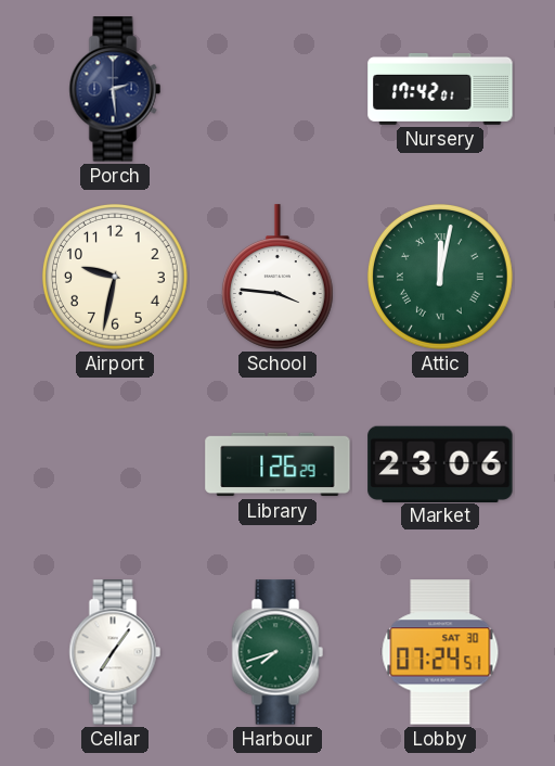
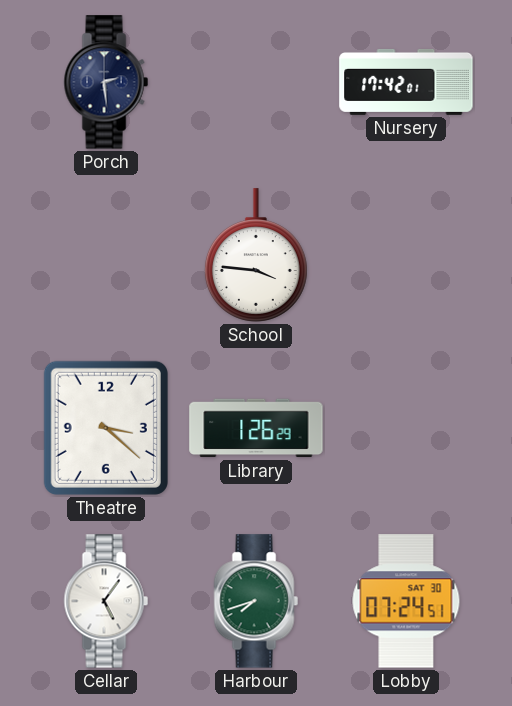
Airport: 9:32 -> none (115, 277)
Attic: 12:02 -> none (440, 277)
Theatre: none -> 3:22 (106, 428)
Market: 23:06 -> none (440, 463)
Cellar: 7:06 -> 5:06 (106, 601)
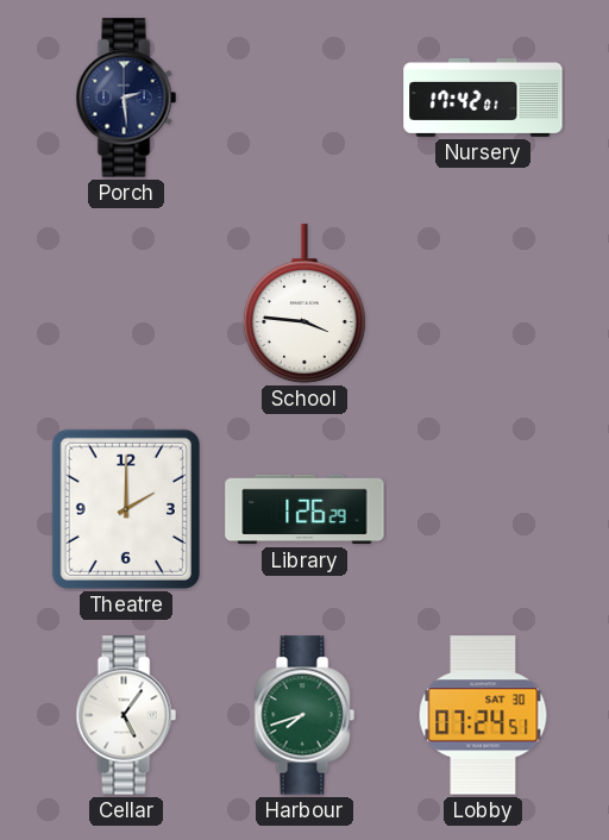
Theatre: 3:22 -> 2:00 (126, 509)
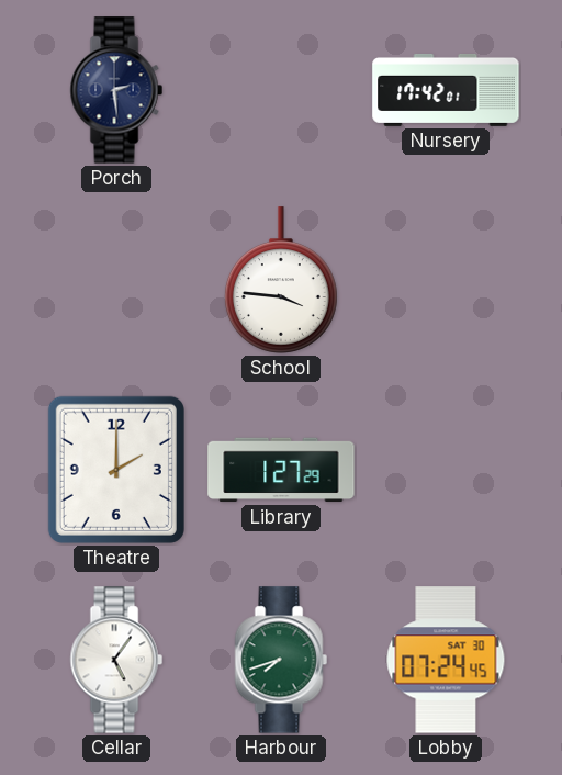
Library: 1:26 -> 1:27 (281, 470)
Lobby: 07:24:51 -> 07:24:45 (446, 660)
